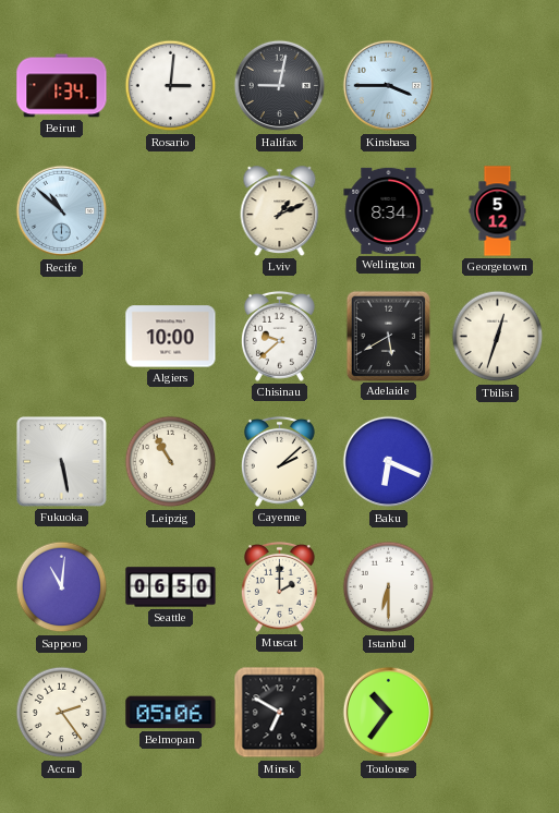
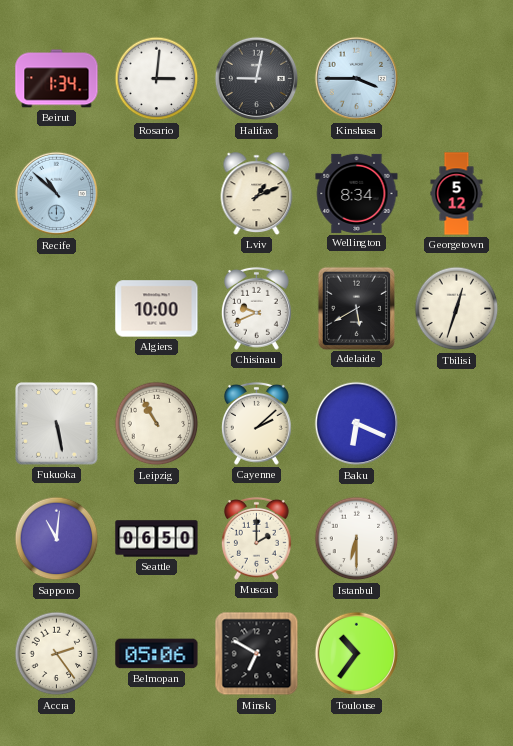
Chisinau: 9:38 -> 9:41 (256, 308)
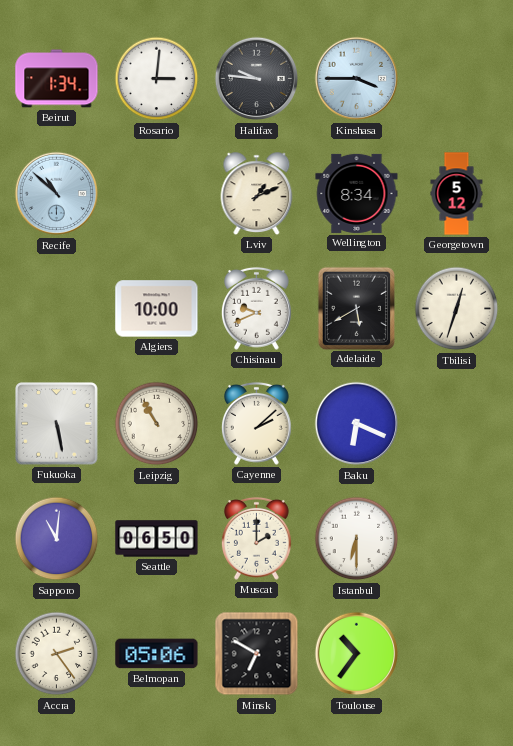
Halifax: 9:02 -> 9:46 (257, 79)
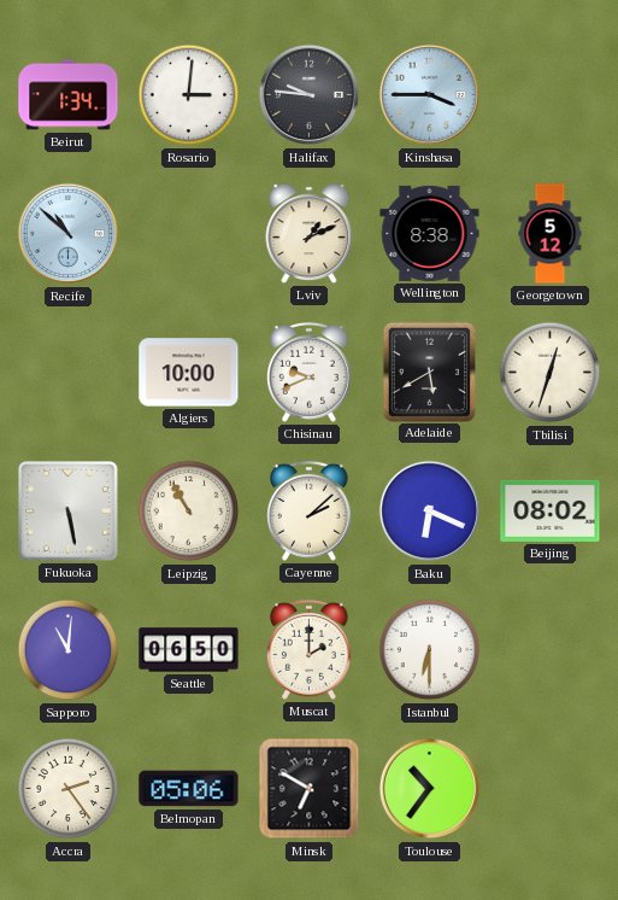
Wellington: 8:34 -> 8:38 (430, 233)
Beijing: none -> 08:02 (551, 510)
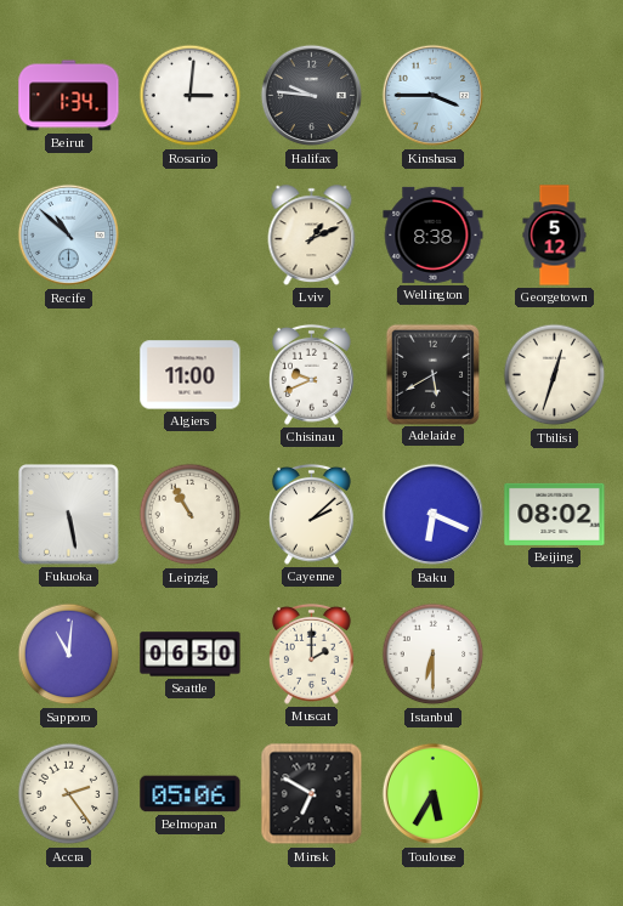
Algiers: 10:00 -> 11:00 (191, 375)
Toulouse: 10:36 -> 5:35 (434, 794)
